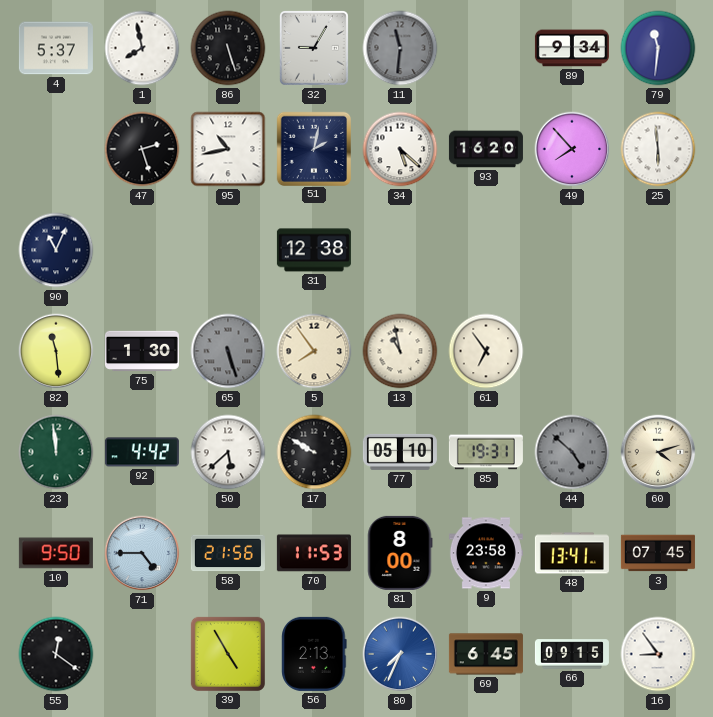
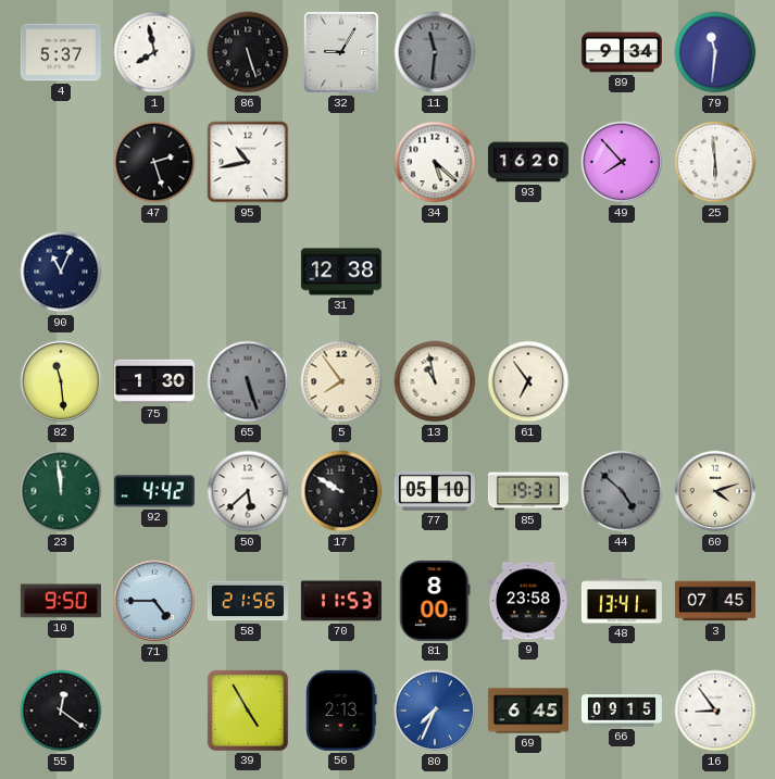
51: 2:02 -> none (313, 148)
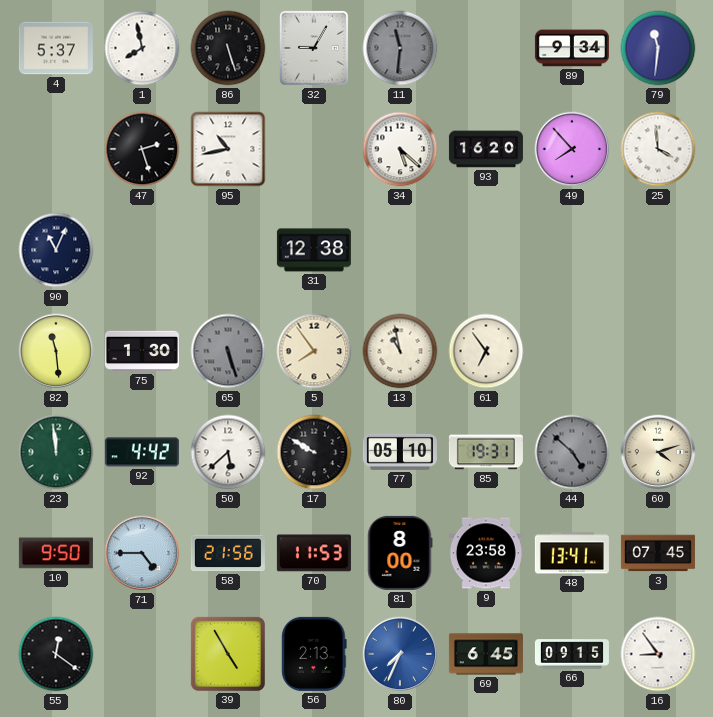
25: 5:59 -> 3:59 (658, 149)
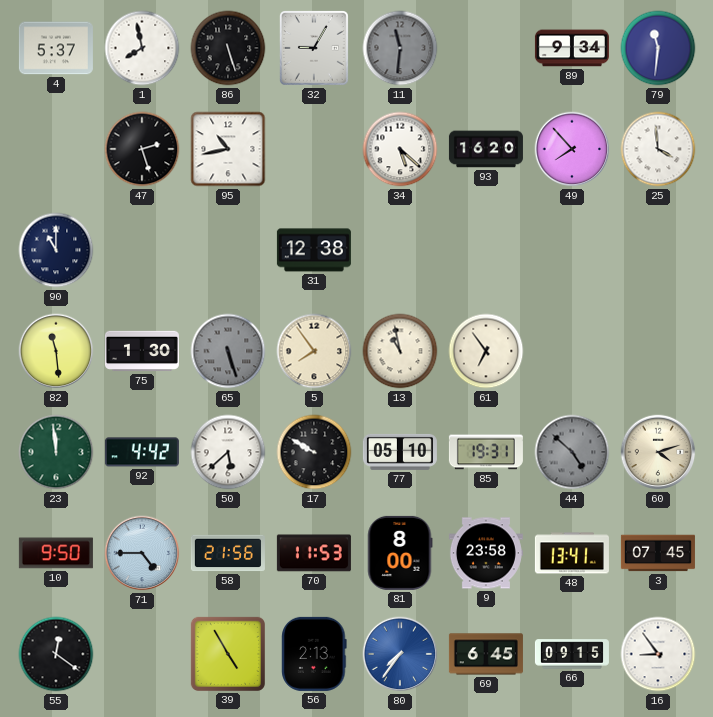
90: 11:04 -> 11:00 (56, 250)
80: 7:34 -> 7:36 (400, 654)
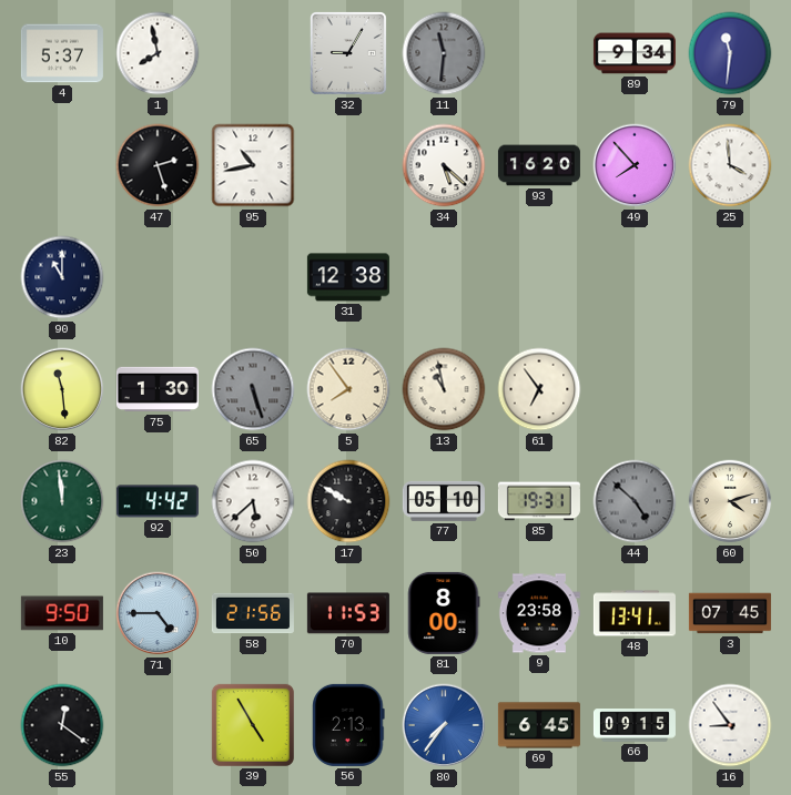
86: 5:27 -> none (228, 48)
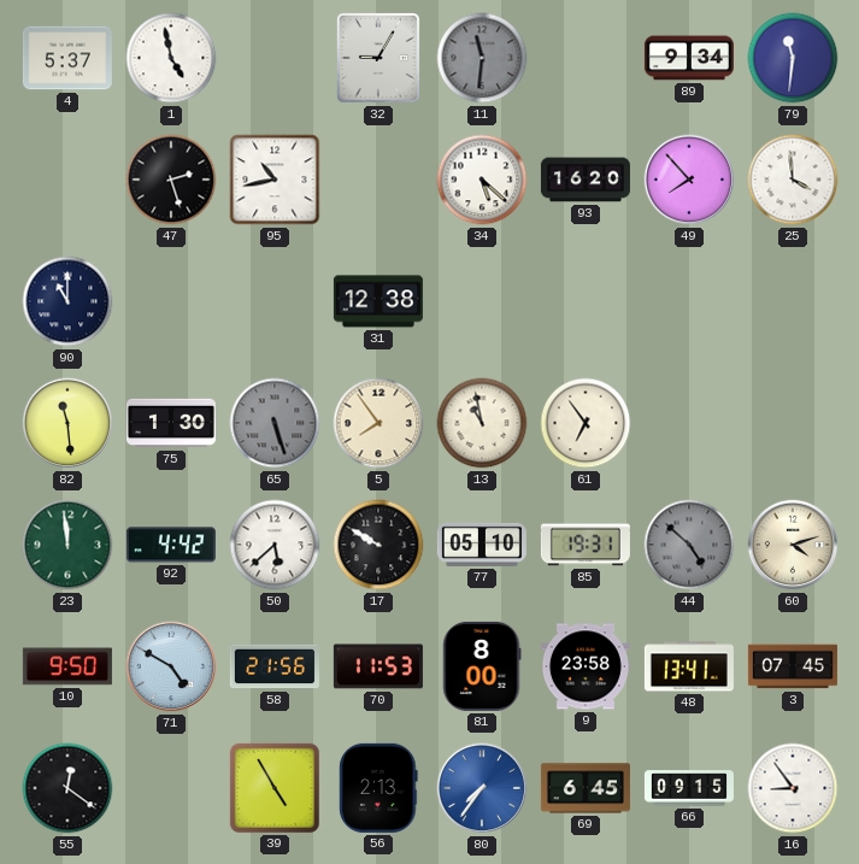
1: 7:58 -> 4:58 (171, 58)
71: 4:45 -> 4:50 (171, 666)
